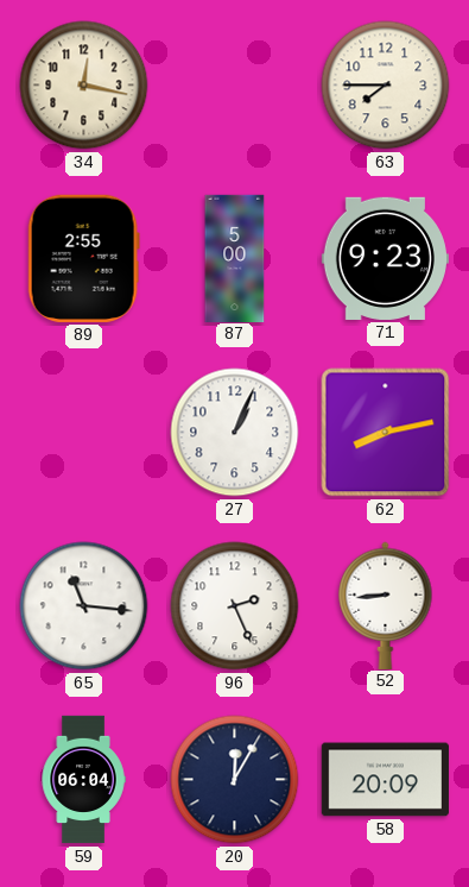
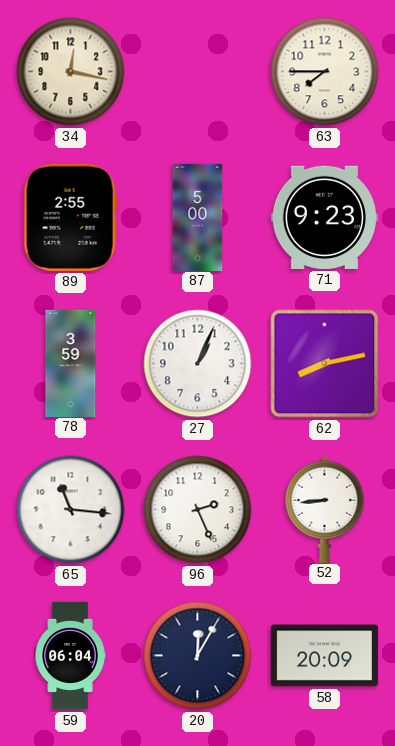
78: none -> 3:59 (71, 363)
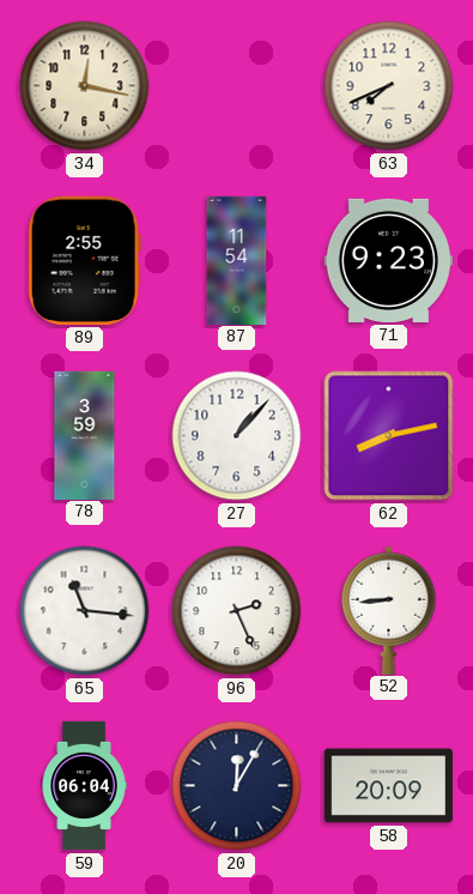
63: 7:45 -> 7:41 (389, 86)
87: 5:00 -> 11:54 (237, 260)
27: 1:04 -> 1:07 (237, 436)
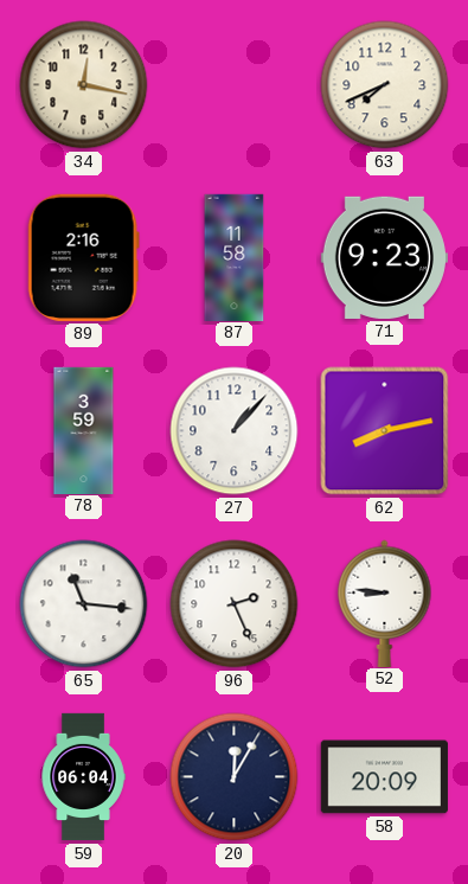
89: 2:55 -> 2:16 (83, 257)
87: 11:54 -> 11:58 (235, 257)
52: 8:44 -> 8:46 (385, 603)
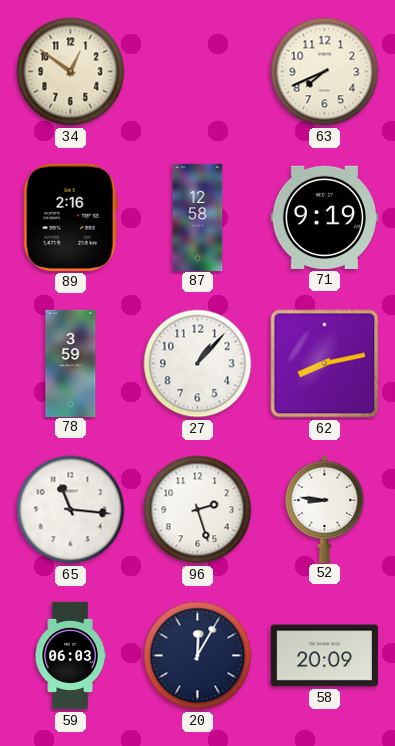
34: 12:17 -> 12:51 (71, 72)
87: 11:58 -> 12:58 (198, 217)
71: 9:23 -> 9:19 (324, 217)
96: 2:26 -> 2:27 (198, 510)
59: 06:04 -> 06:03 (70, 656)
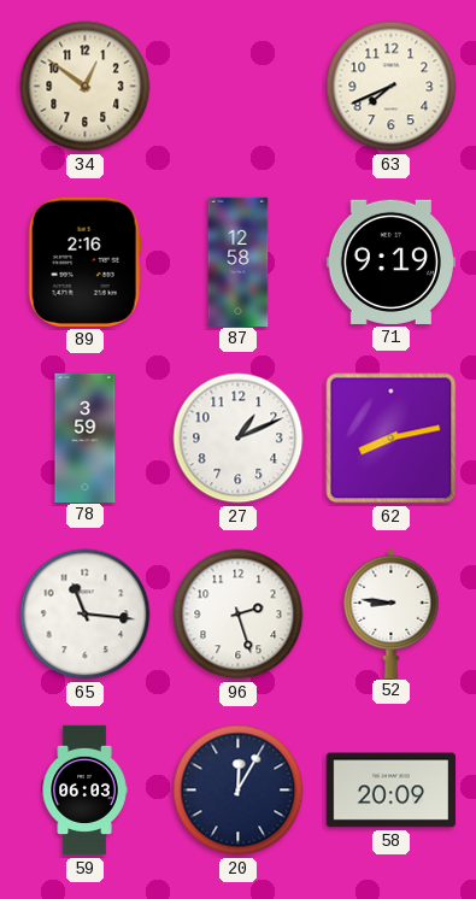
27: 1:07 -> 1:11 (239, 439)
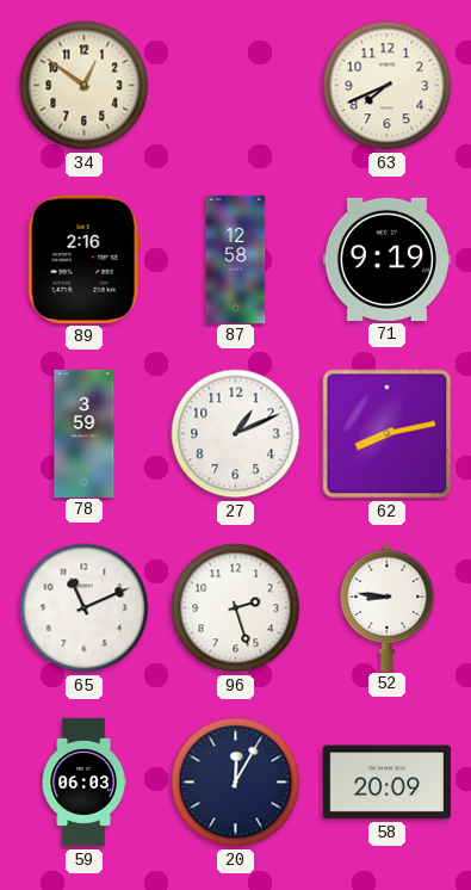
65: 11:16 -> 11:11 (85, 608)
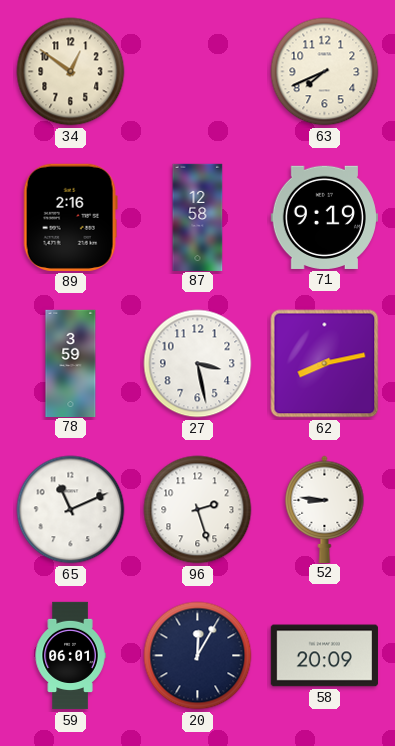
27: 1:11 -> 3:28 (198, 364)
59: 06:03 -> 06:01 (70, 656)
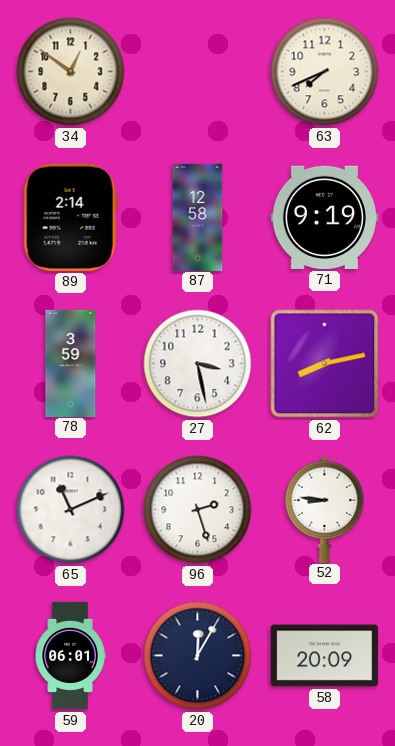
89: 2:16 -> 2:14 (70, 217)
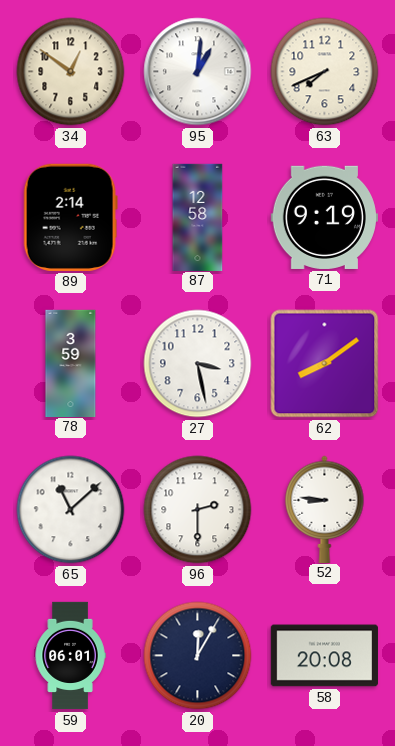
95: none -> 1:01 (198, 72)
62: 8:13 -> 8:09 (325, 364)
65: 11:11 -> 11:08 (71, 510)
96: 2:27 -> 2:30 (198, 510)
58: 20:09 -> 20:08 (324, 656)
